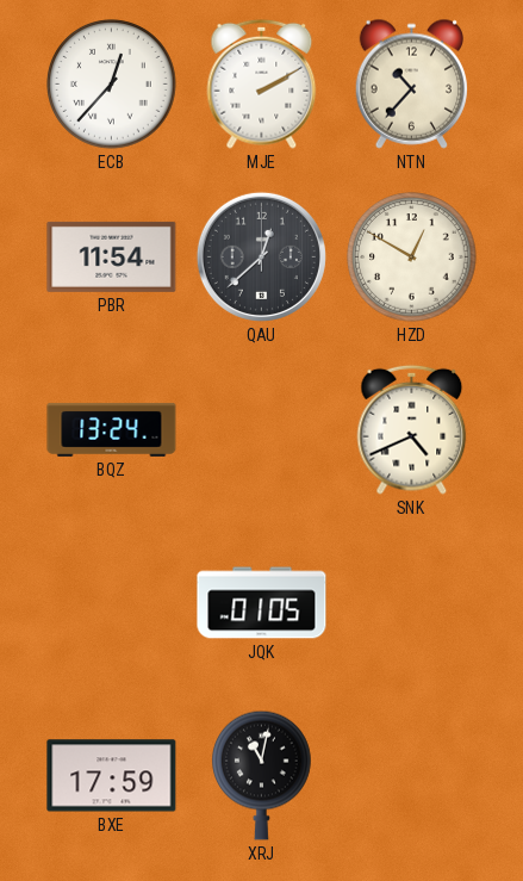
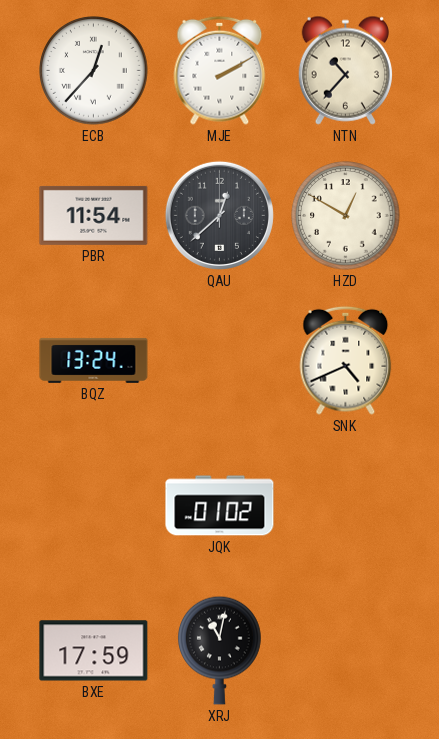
JQK: 01:05 -> 01:02 (220, 506)
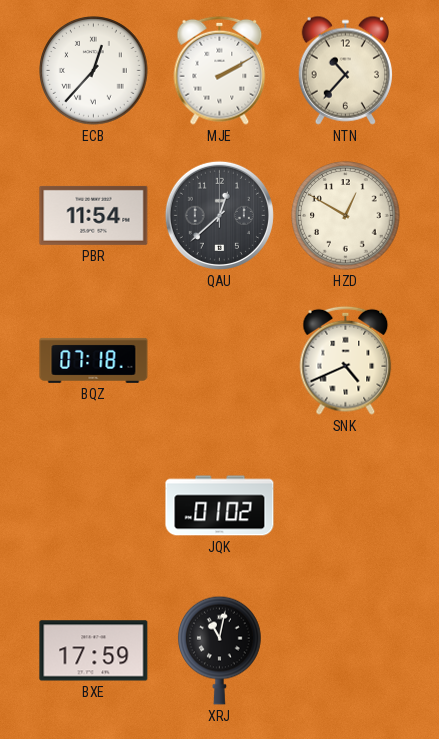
BQZ: 13:24 -> 07:18 (94, 360)
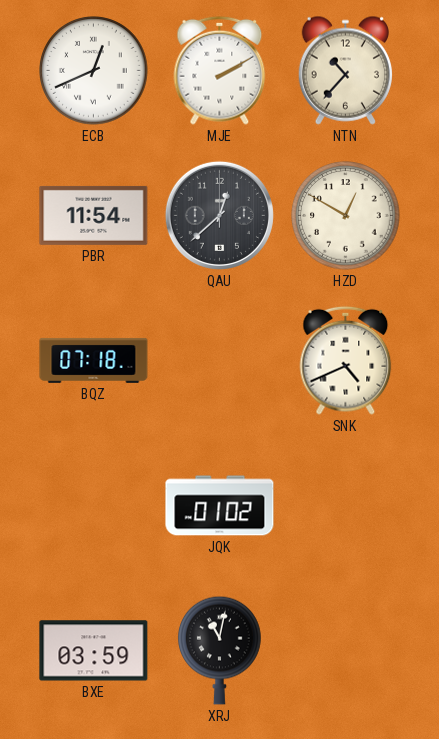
ECB: 12:37 -> 12:41 (94, 71)
BXE: 17:59 -> 03:59 (94, 651)
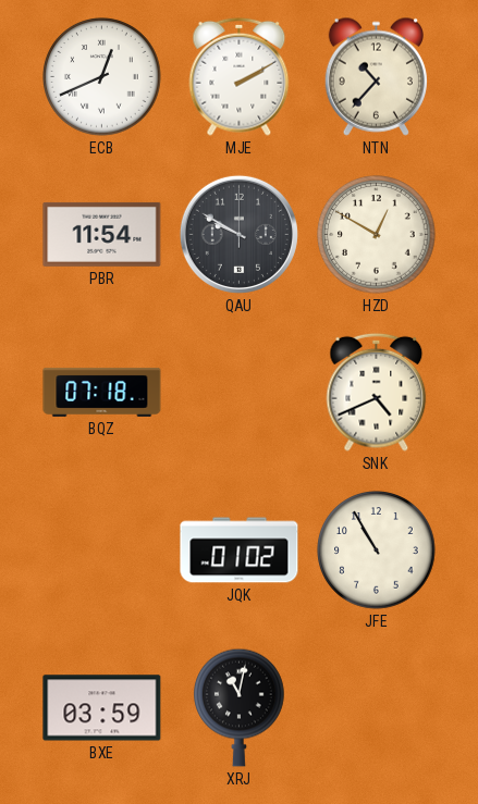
QAU: 12:38 -> 9:50 (238, 234)
JFE: none -> 10:55 (377, 551)
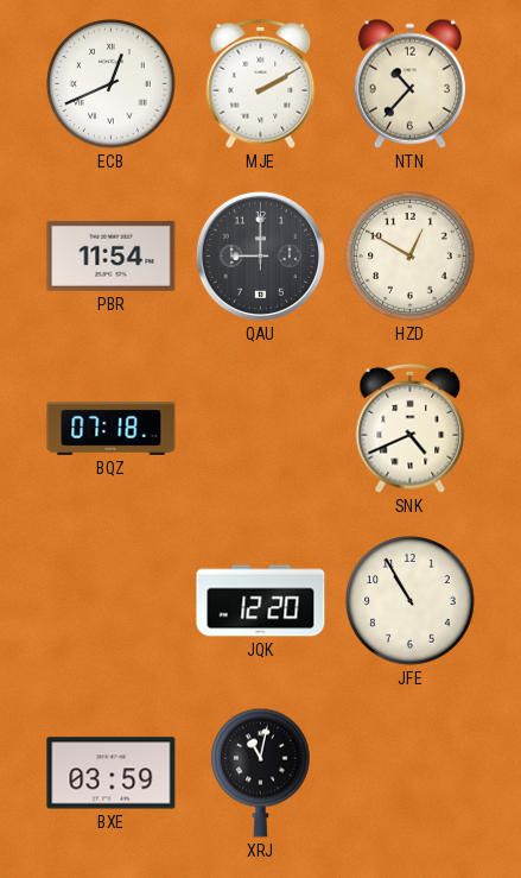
QAU: 9:50 -> 9:00 (260, 255)
JQK: 01:02 -> 12:20 (261, 601)
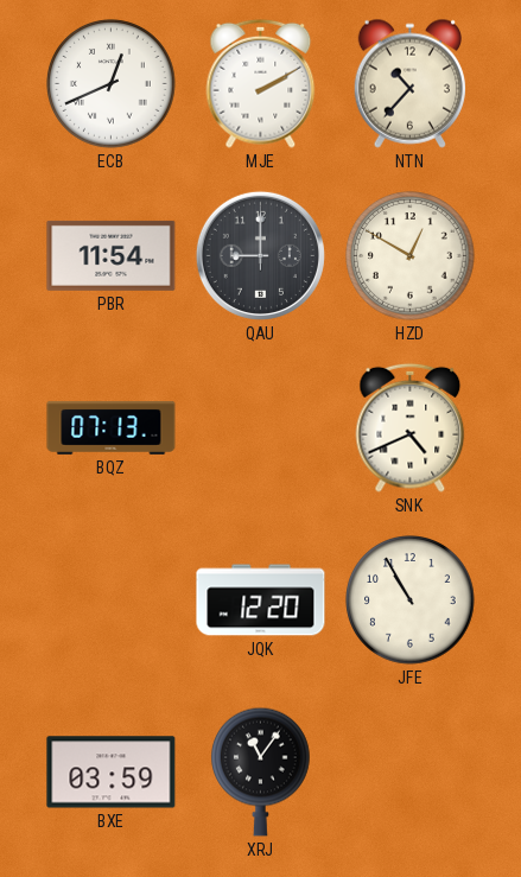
BQZ: 07:18 -> 07:13 (112, 427)
XRJ: 11:02 -> 11:06 (261, 771)
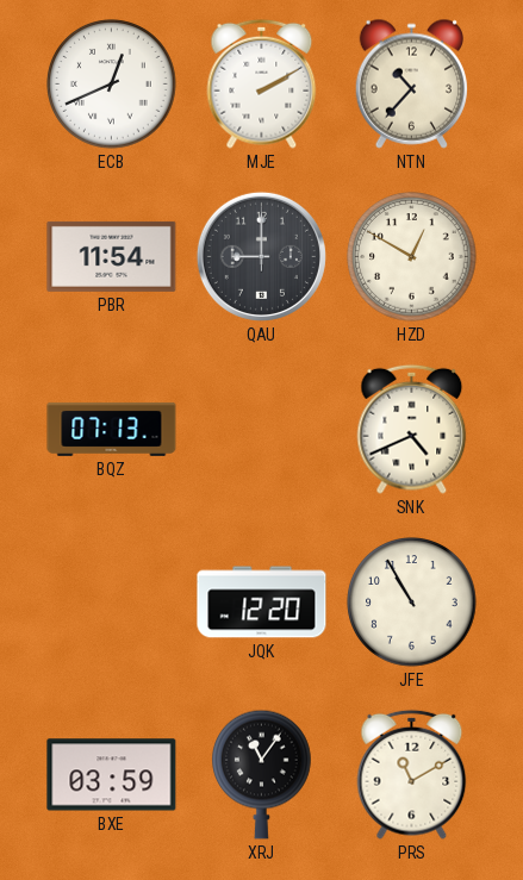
PRS: none -> 11:10 (412, 774)
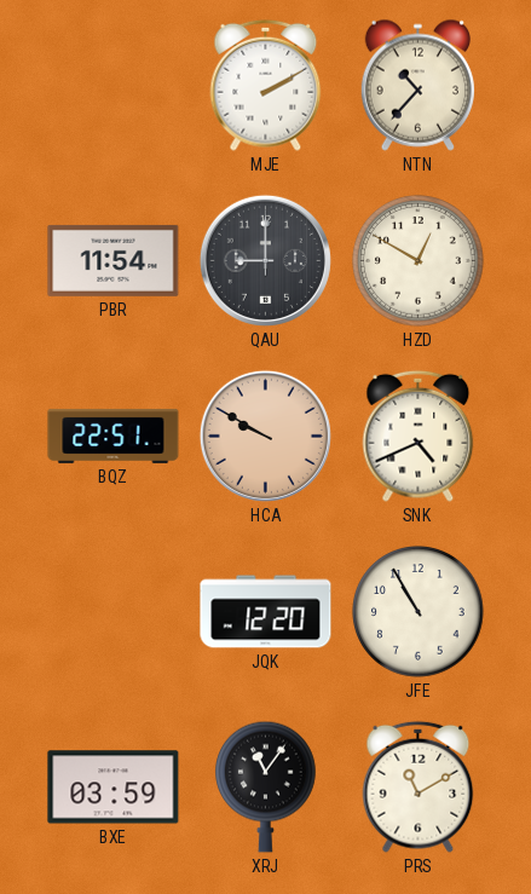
ECB: 12:41 -> none (112, 85)
BQZ: 07:13 -> 22:51 (114, 436)
HCA: none -> 9:50 (265, 436)
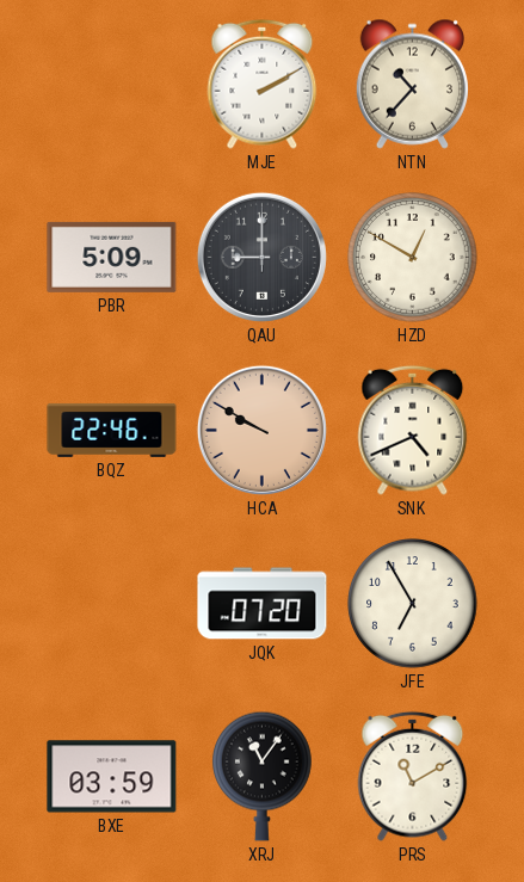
PBR: 11:54 -> 5:09 (112, 257)
BQZ: 22:51 -> 22:46 (112, 430)
JQK: 12:20 -> 07:20 (263, 604)
JFE: 10:55 -> 6:55 (413, 604)
